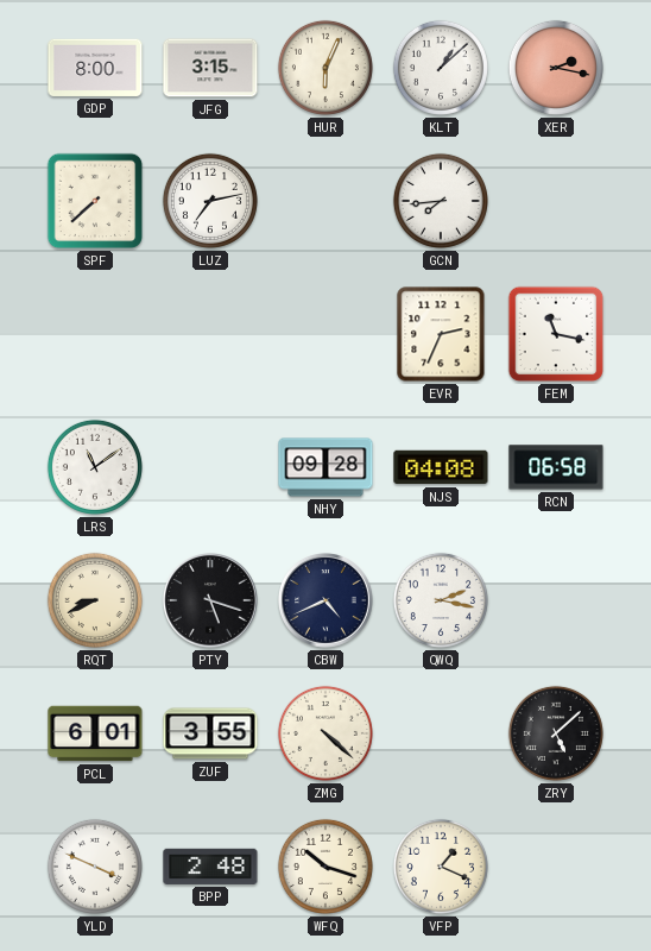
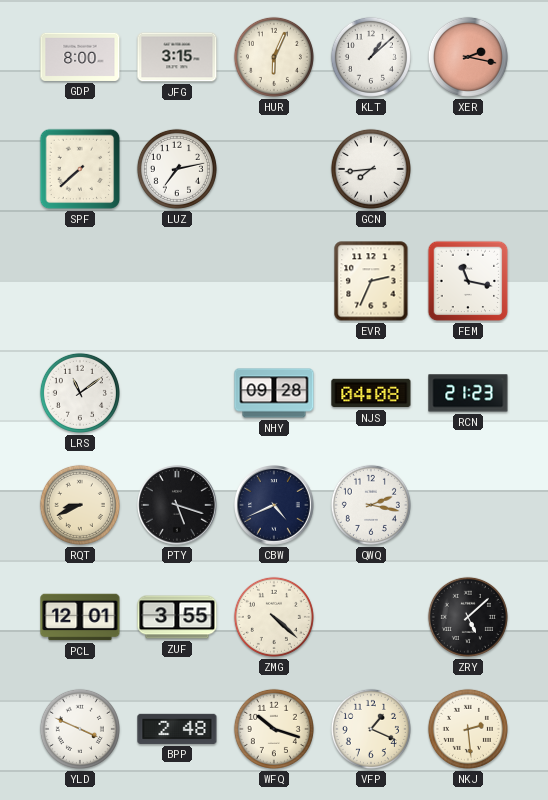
RCN: 06:58 -> 21:23 (468, 393)
PCL: 6:01 -> 12:01 (80, 617)
NKJ: none -> 2:29 (468, 729)
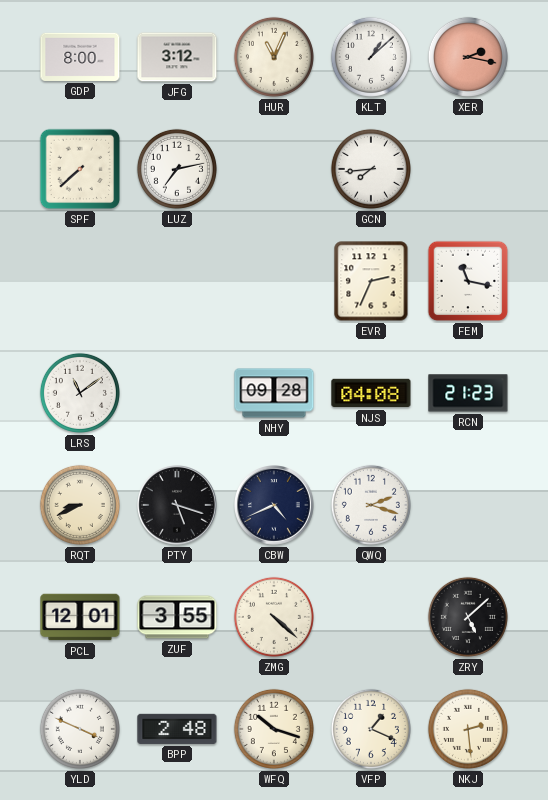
JFG: 3:15 -> 3:12 (177, 57)
HUR: 6:04 -> 11:04 (274, 57)
QWQ: 2:17 -> 2:18 (371, 505)
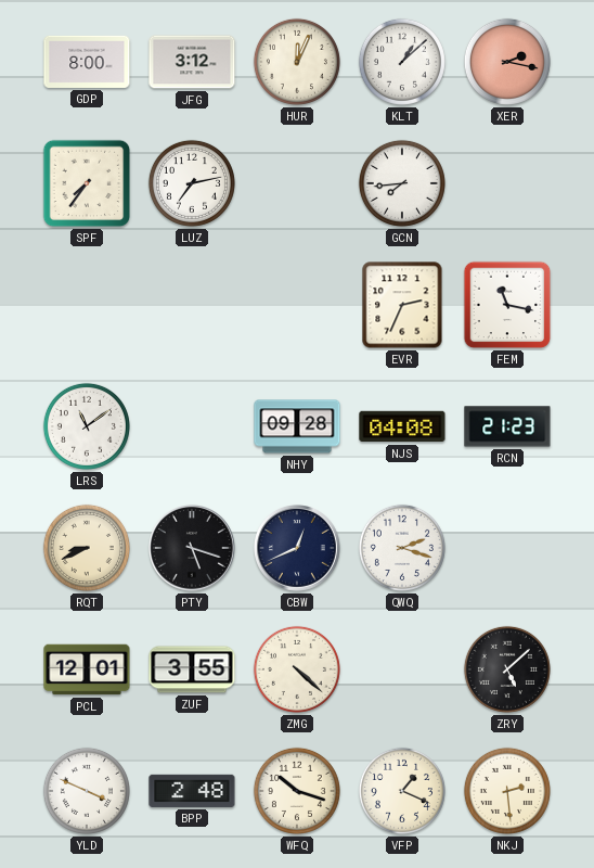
HUR: 11:04 -> 12:04 (297, 62)
SPF: 7:38 -> 7:36 (87, 183)
CBW: 4:41 -> 12:41 (298, 549)
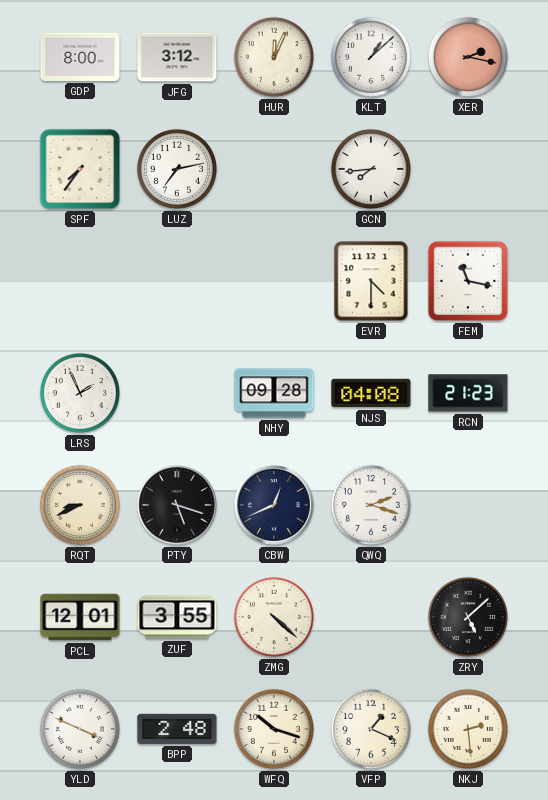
EVR: 2:34 -> 4:30 (371, 281)
LRS: 11:09 -> 1:56 (80, 393)
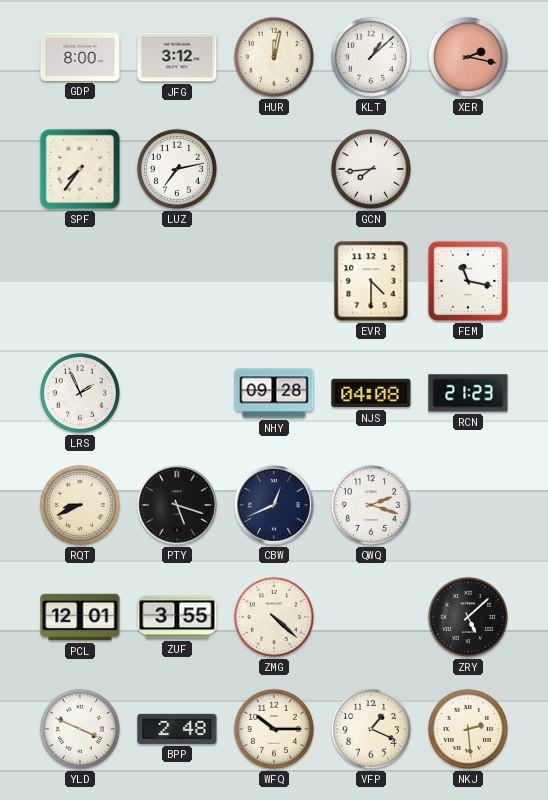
HUR: 12:04 -> 12:02 (274, 57)
WFQ: 10:18 -> 10:15 (274, 729)
